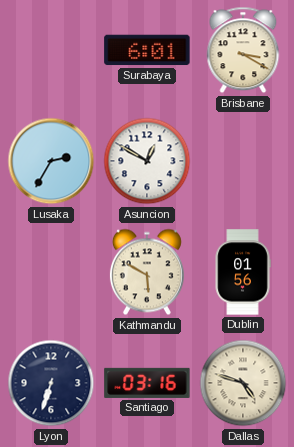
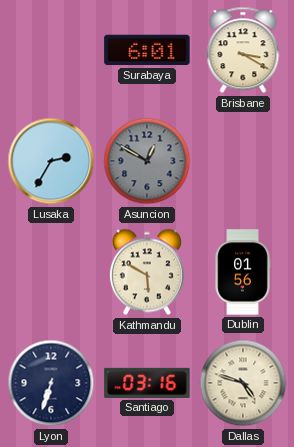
Asuncion dial: white -> grey (147, 161)
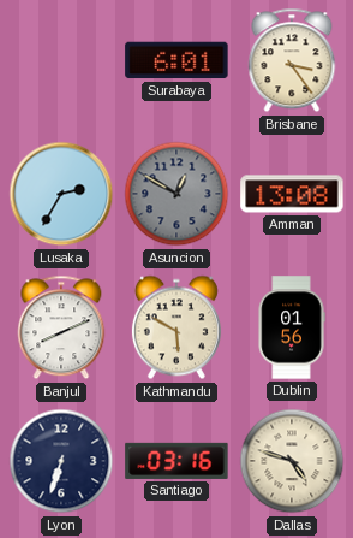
Brisbane: 3:20 -> 3:24 (292, 60)
Amman: none -> 13:08 (292, 194)
Banjul: none -> 8:11 (61, 327)
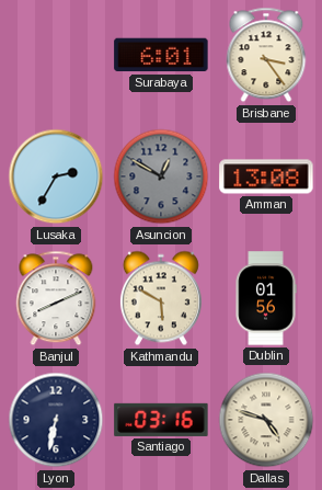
Lyon: 6:33 -> 6:32 (56, 420)
